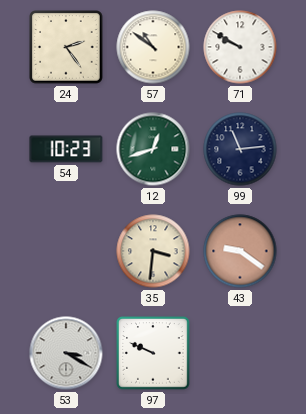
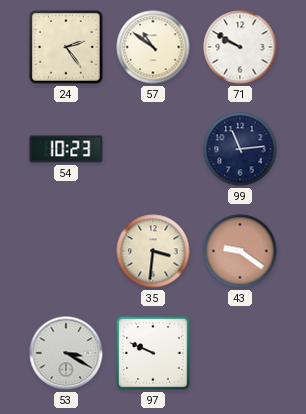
12: 12:42 -> none (153, 149)
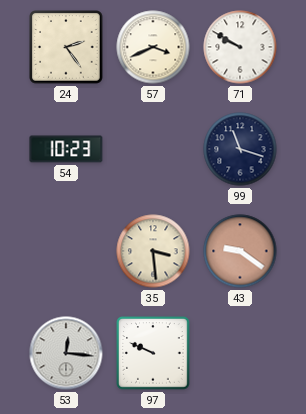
57: 10:51 -> 3:41 (153, 47)
99: 11:14 -> 11:18 (240, 149)
35: 3:31 -> 3:29 (153, 251)
53: 3:20 -> 12:16 (66, 353)
